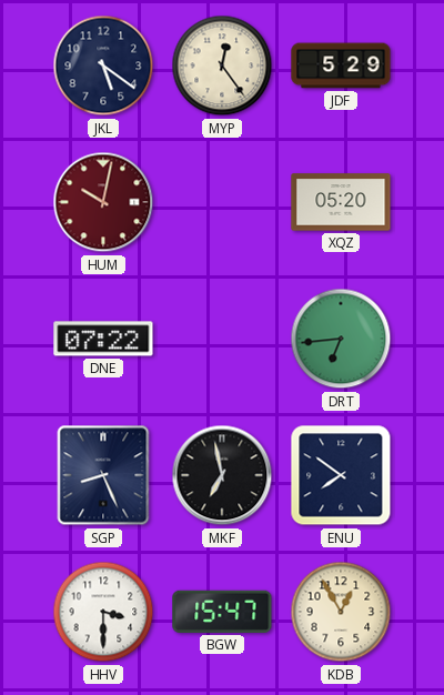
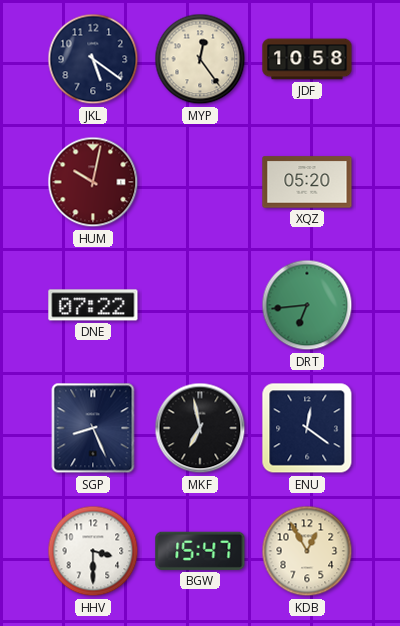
JDF: 5:29 -> 10:58 (307, 59)
ENU: 7:51 -> 12:21 (307, 428)
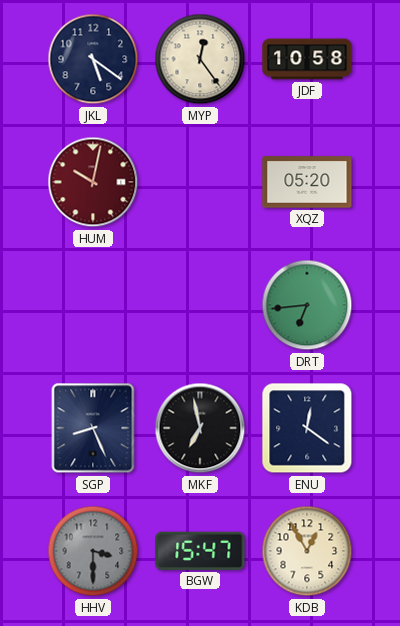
DNE: 07:22 -> none (93, 305)
HHV dial: white -> grey (93, 551)
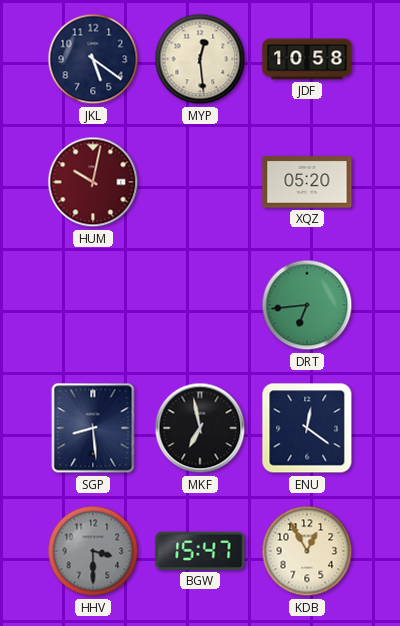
MYP: 12:24 -> 12:29 (200, 59)
SGP: 8:26 -> 8:29 (93, 428)
